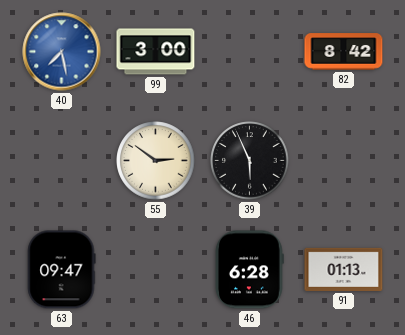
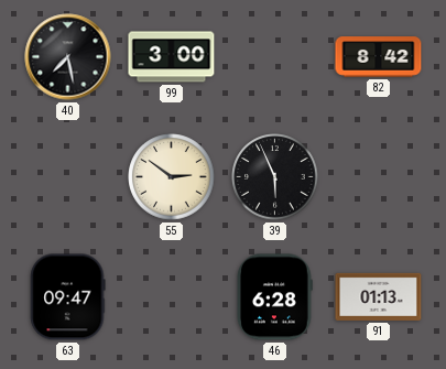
40 dial: blue -> black (68, 57)
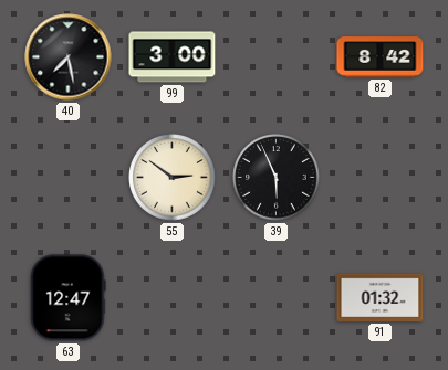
63: 09:47 -> 12:47 (69, 298)
46: 6:28 -> none (275, 297)
91: 01:13 -> 01:32 (381, 297)
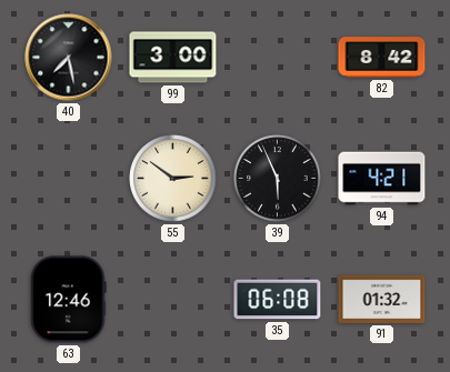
94: none -> 4:21 (382, 179)
63: 12:47 -> 12:46 (69, 300)
35: none -> 06:08 (278, 300)
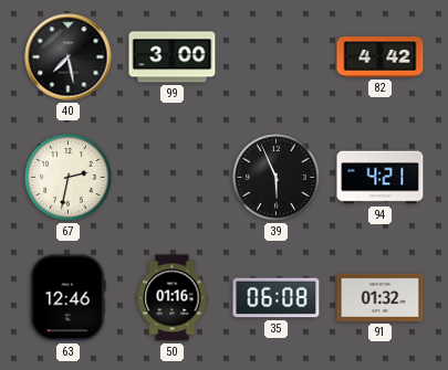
82: 8:42 -> 4:42 (381, 57)
67: none -> 2:32 (69, 178)
55: 2:51 -> none (173, 179)
50: none -> 01:16 (173, 298)
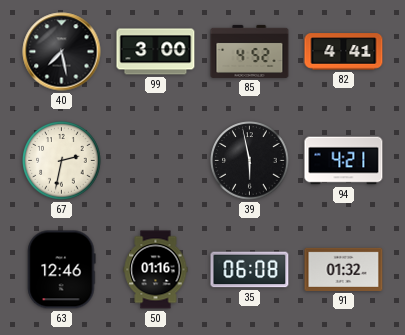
85: none -> 4:52 (250, 51)
82: 4:42 -> 4:41 (344, 52)
39: 5:56 -> 5:58 (250, 161)
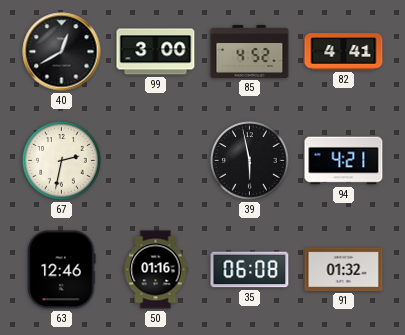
40: 7:28 -> 12:40 (62, 52)
